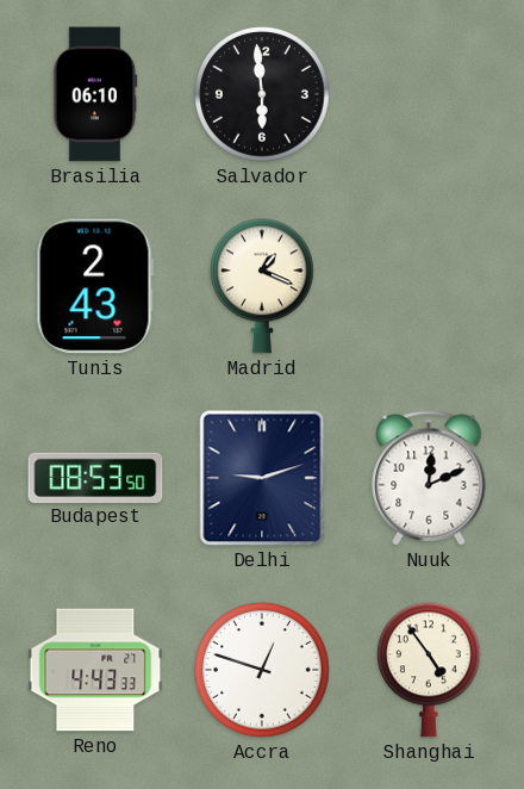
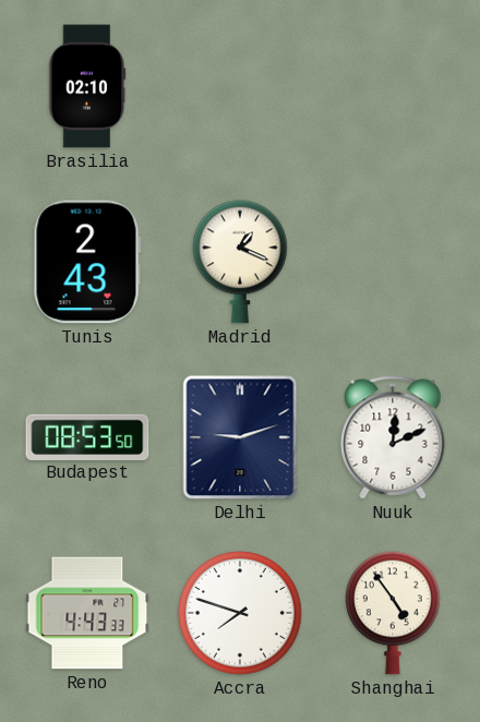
Brasilia: 06:10 -> 02:10 (87, 86)
Salvador: 5:59 -> none (262, 94)
Accra: 12:48 -> 7:48 (240, 613)
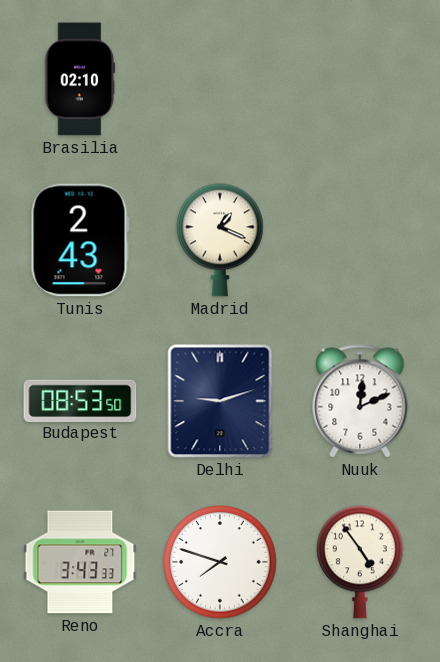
Reno: 4:43 -> 3:43 (80, 562)
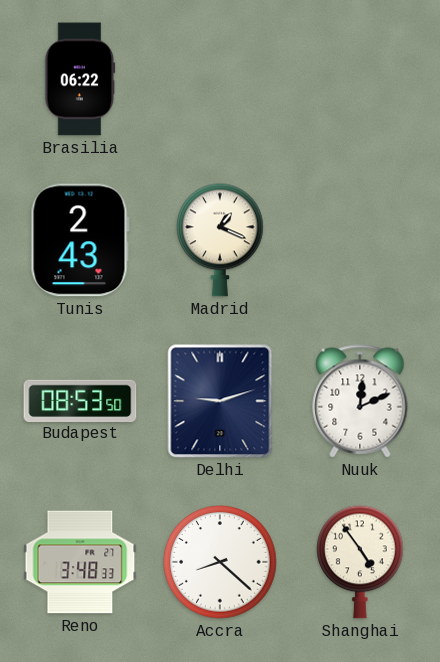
Brasilia: 02:10 -> 06:22 (80, 79)
Reno: 3:43 -> 3:48 (80, 562)
Accra: 7:48 -> 8:22 (220, 562)
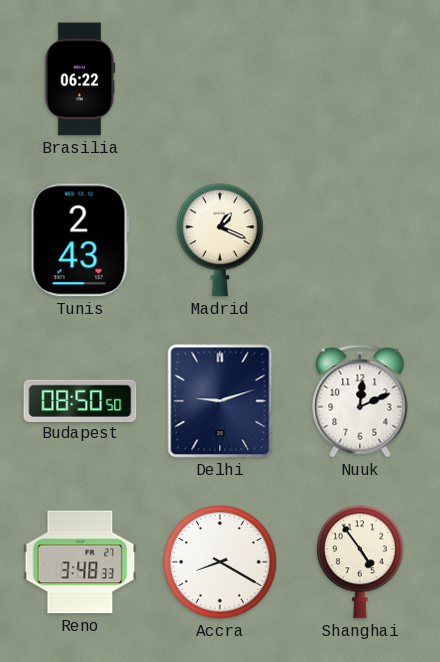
Budapest: 08:53 -> 08:50 (80, 400)
Accra: 8:22 -> 8:20 (220, 562)
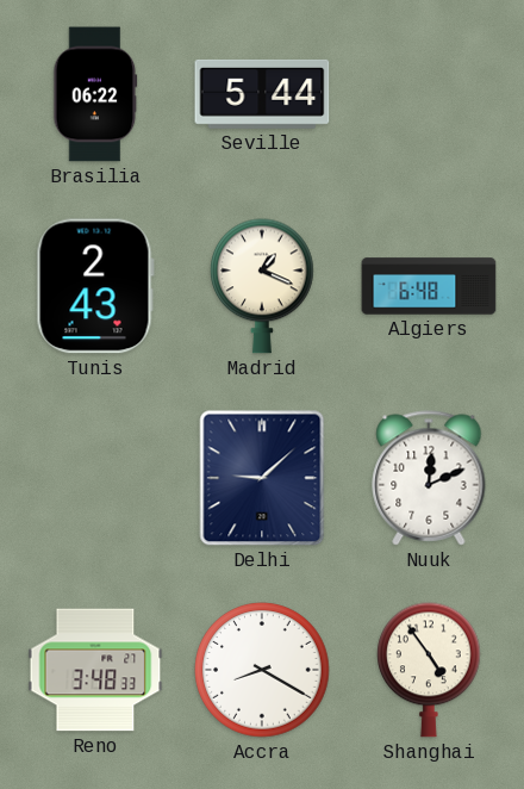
Seville: none -> 5:44 (262, 94)
Algiers: none -> 6:48 (429, 286)
Budapest: 08:50 -> none (80, 400)
Delhi: 9:12 -> 9:08 (262, 478)
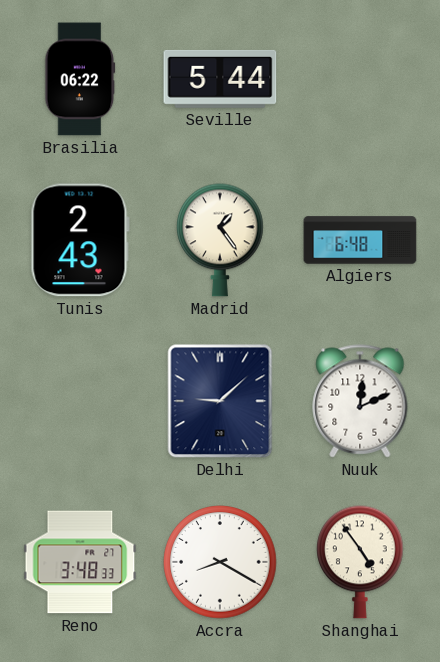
Madrid: 1:19 -> 1:24 (221, 240)
